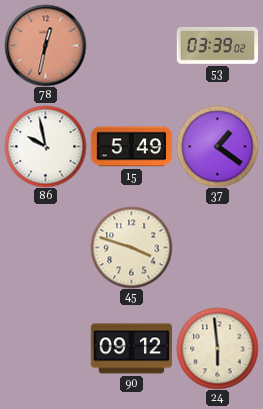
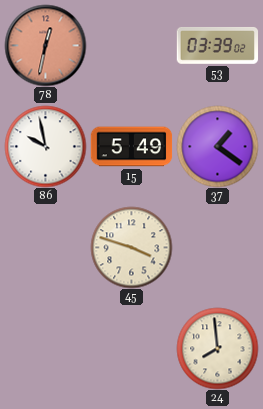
90: 09:12 -> none (131, 349)
24: 5:59 -> 7:59 (217, 348)
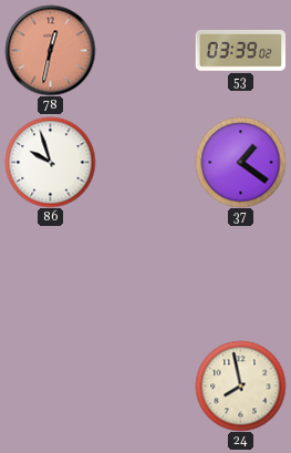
86: 9:58 -> 9:57 (50, 162)
15: 5:49 -> none (131, 147)
45: 3:48 -> none (131, 247)
24: 7:59 -> 7:58 (240, 385)
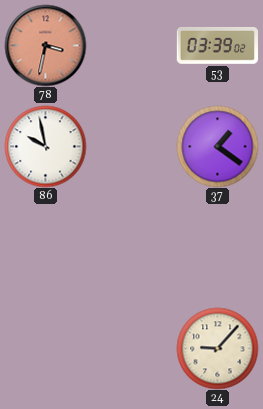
78: 12:32 -> 3:32 (45, 45)
86: 9:57 -> 9:58 (45, 146)
24: 7:58 -> 9:07 (217, 348)
